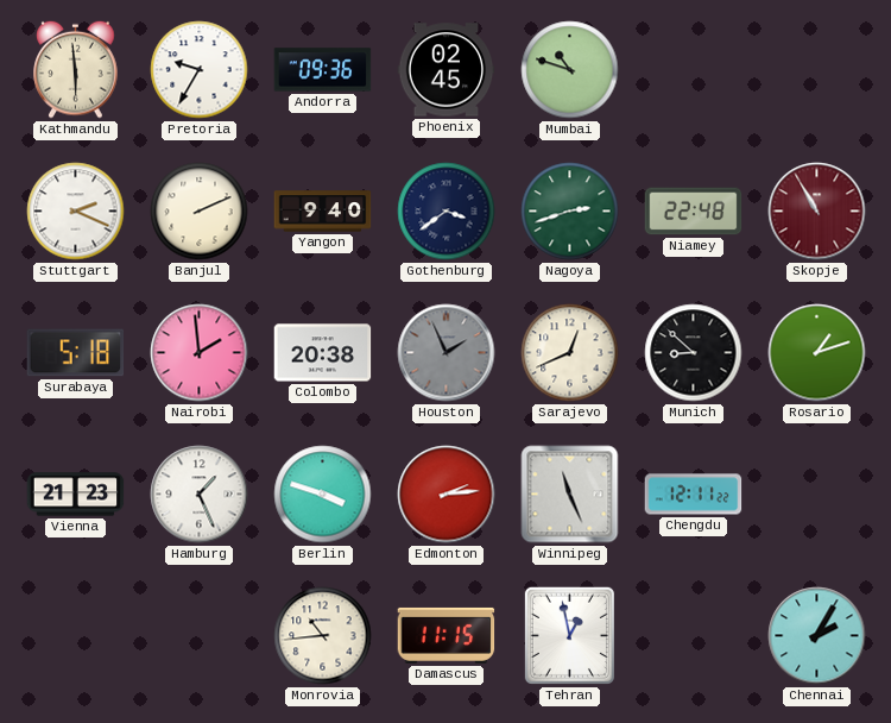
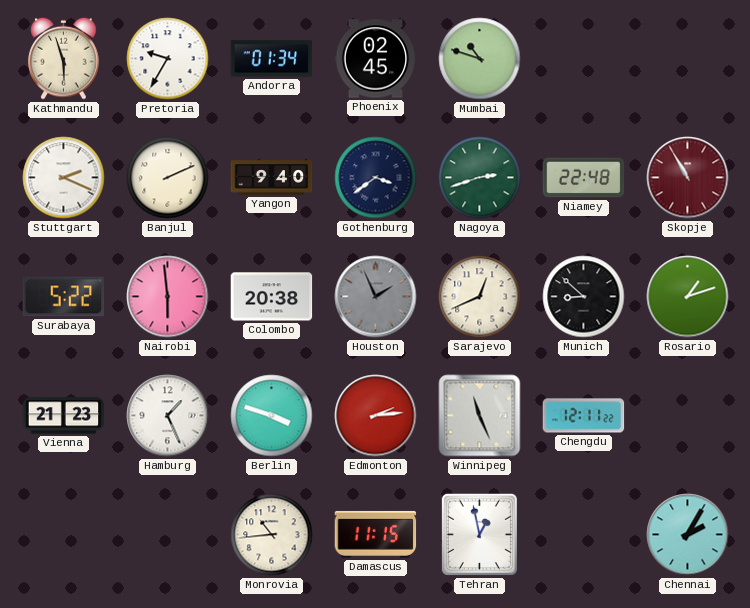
Kathmandu: 5:59 -> 5:57 (64, 58)
Andorra: 09:36 -> 01:34 (272, 59)
Surabaya: 5:18 -> 5:22 (64, 297)
Nairobi: 1:59 -> 5:59 (168, 297)
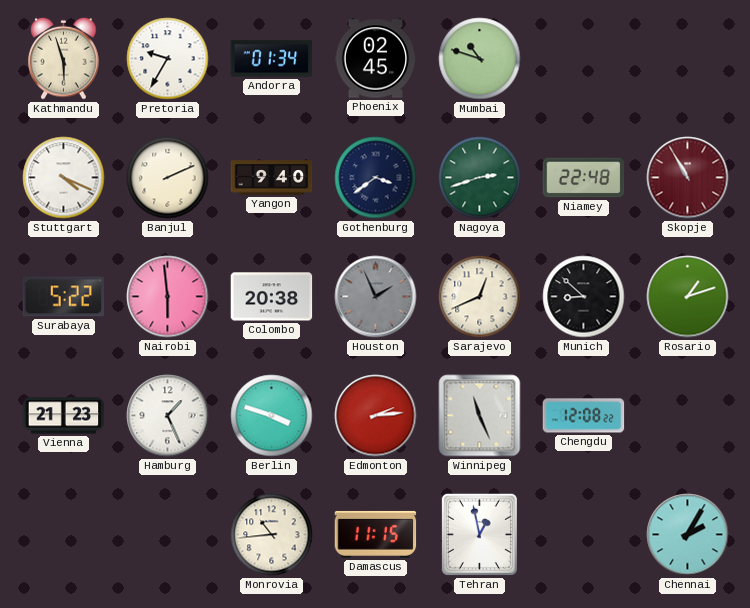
Stuttgart: 2:19 -> 4:19 (64, 178)
Chengdu: 12:11 -> 12:08 (584, 416)
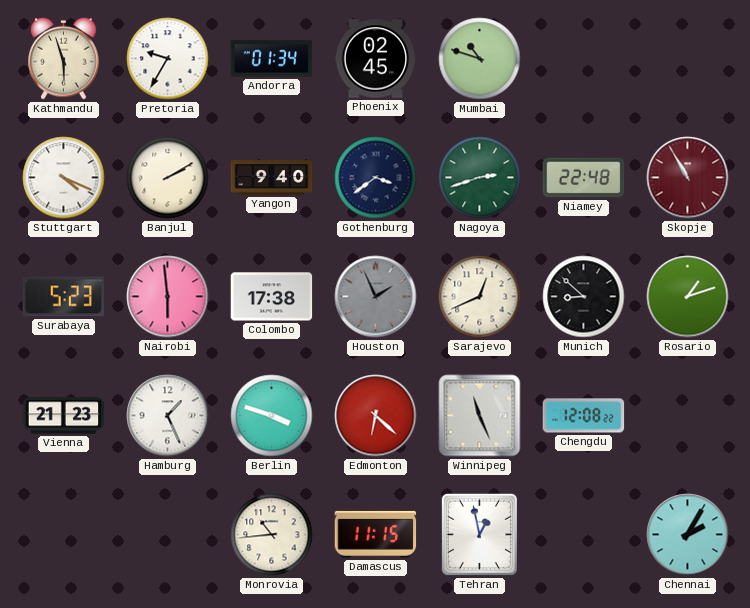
Banjul: 2:11 -> 2:10 (168, 178)
Surabaya: 5:22 -> 5:23 (64, 297)
Colombo: 20:38 -> 17:38 (272, 297)
Edmonton: 2:14 -> 6:22 (376, 416)
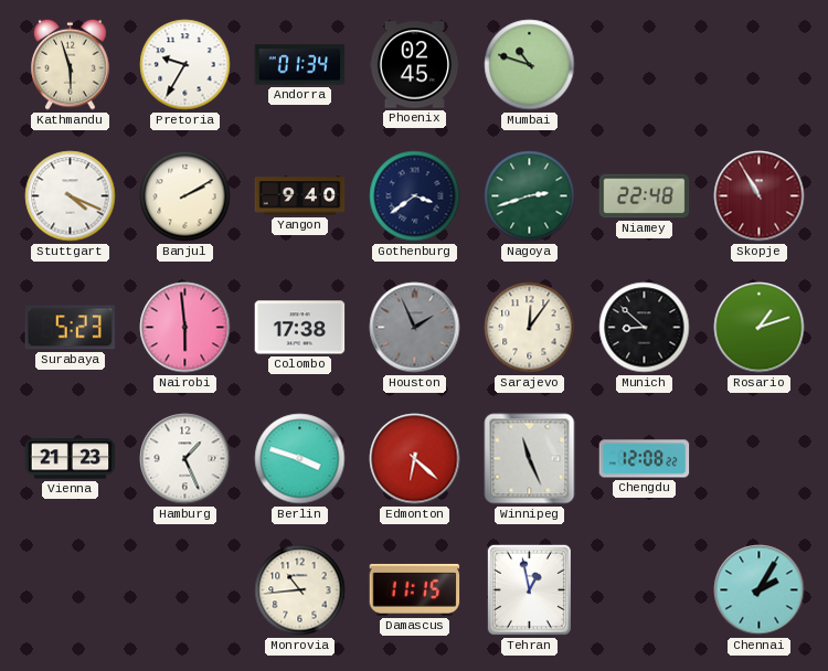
Sarajevo: 12:41 -> 12:06 (530, 328)
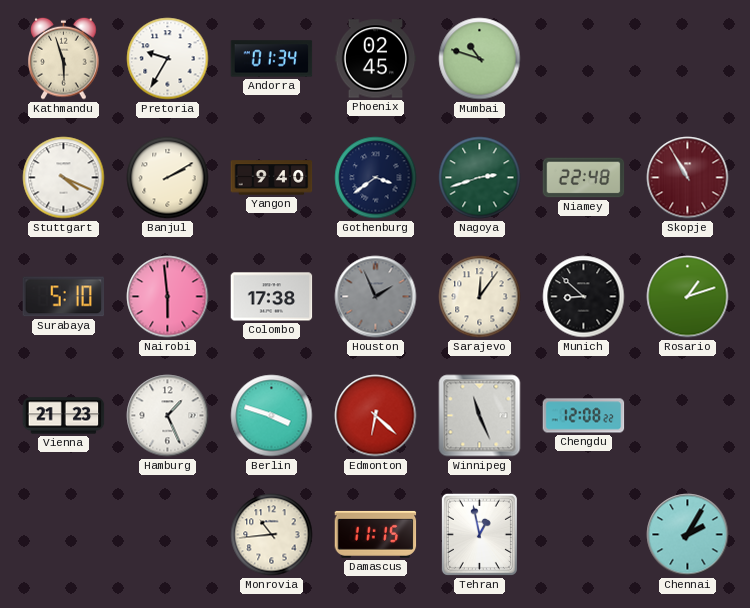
Surabaya: 5:23 -> 5:10 (64, 297)
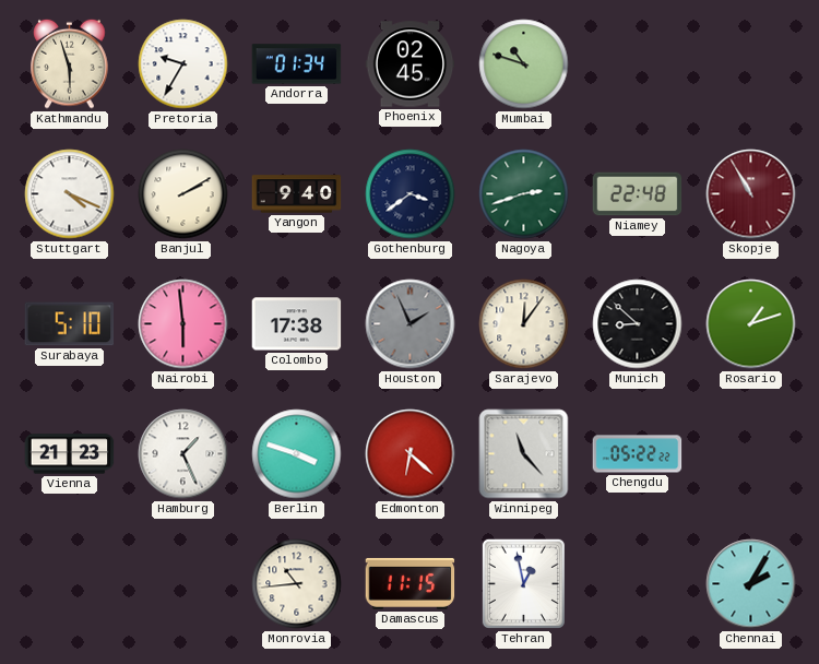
Winnipeg: 11:26 -> 11:23 (524, 454)
Chengdu: 12:08 -> 05:22 (638, 454)
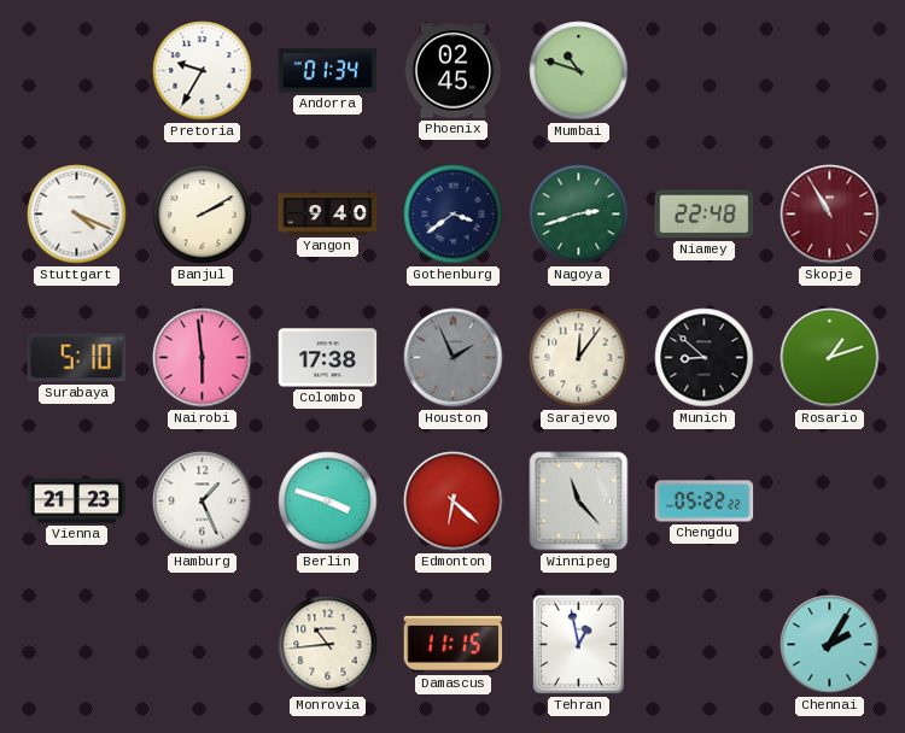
Kathmandu: 5:57 -> none (70, 63)
